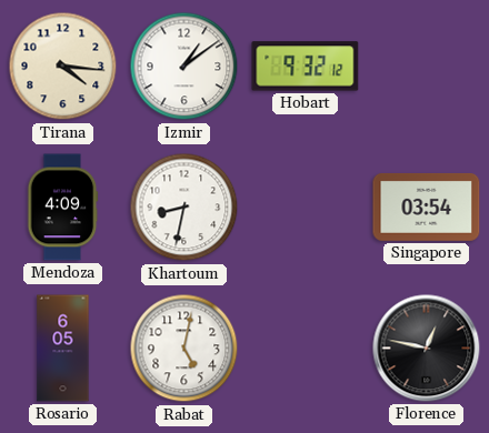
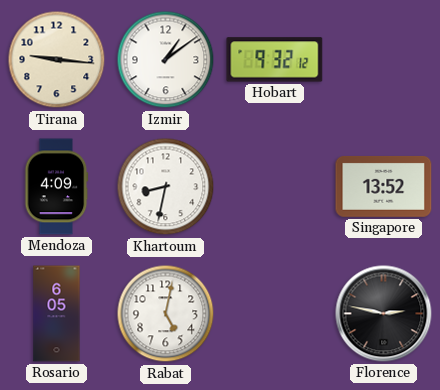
Tirana: 4:16 -> 9:16 (57, 60)
Singapore: 03:54 -> 13:52 (384, 187)
Florence: 12:47 -> 2:47 (384, 314)
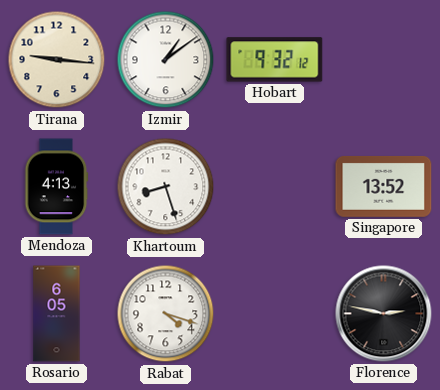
Mendoza: 4:09 -> 4:13 (57, 187)
Khartoum: 8:32 -> 8:27 (166, 187)
Rabat: 5:02 -> 4:18 (166, 314)
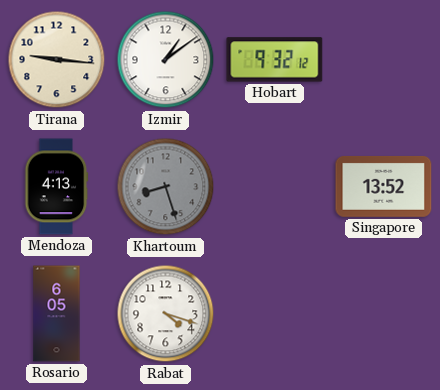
Khartoum dial: white -> grey (166, 187)
Florence: 2:47 -> none (384, 314)
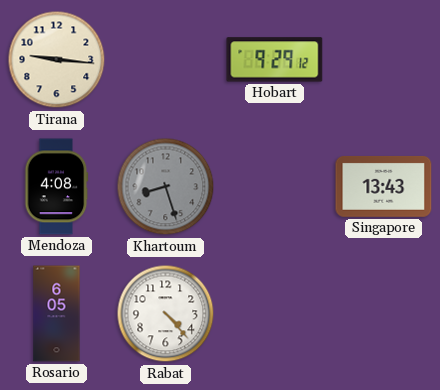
Izmir: 1:09 -> none (166, 60)
Hobart: 9:32 -> 9:29 (275, 60)
Mendoza: 4:13 -> 4:08 (57, 187)
Singapore: 13:52 -> 13:43 (384, 187)
Rabat: 4:18 -> 4:23 (166, 314)
